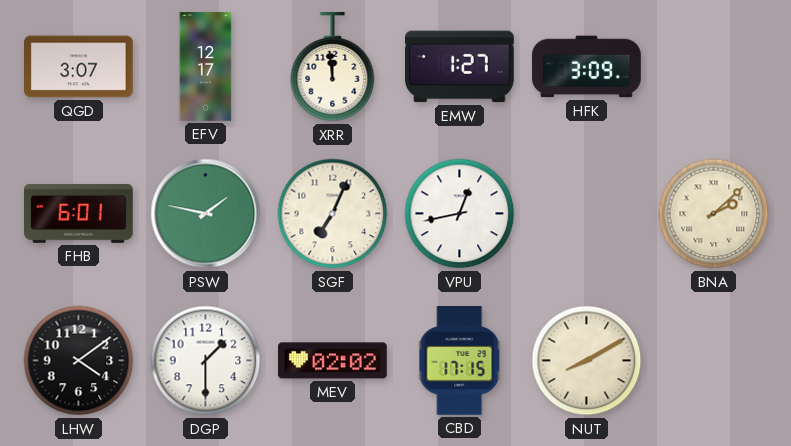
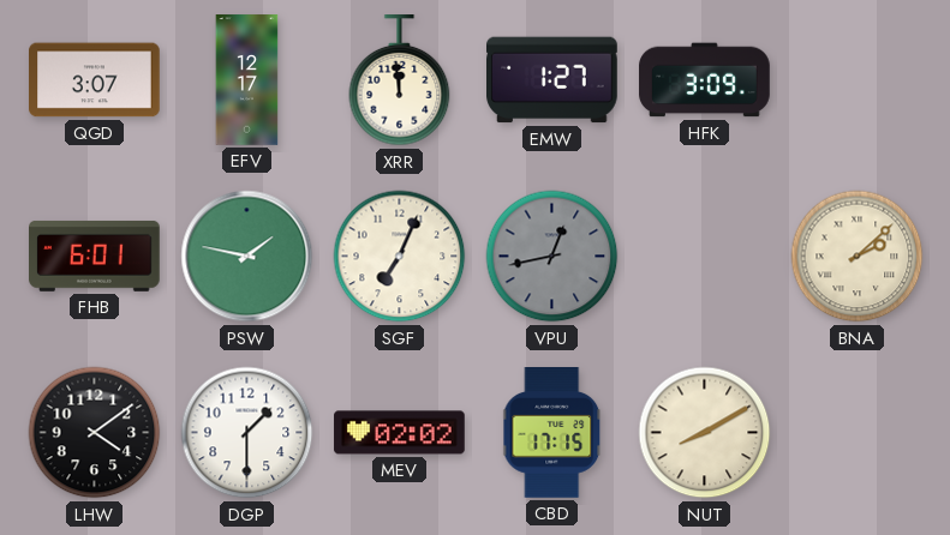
VPU dial: white -> grey (552, 257)
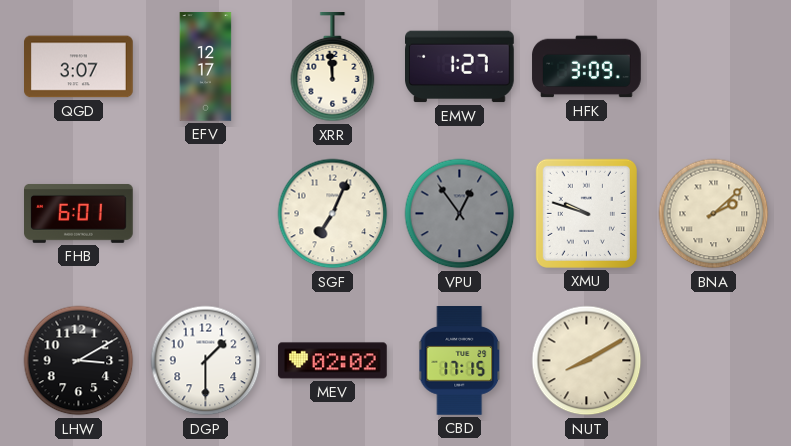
PSW: 1:47 -> none (247, 257)
VPU: 12:43 -> 12:54 (460, 214)
XMU: none -> 9:48 (586, 213)
LHW: 4:09 -> 3:10 (79, 361)
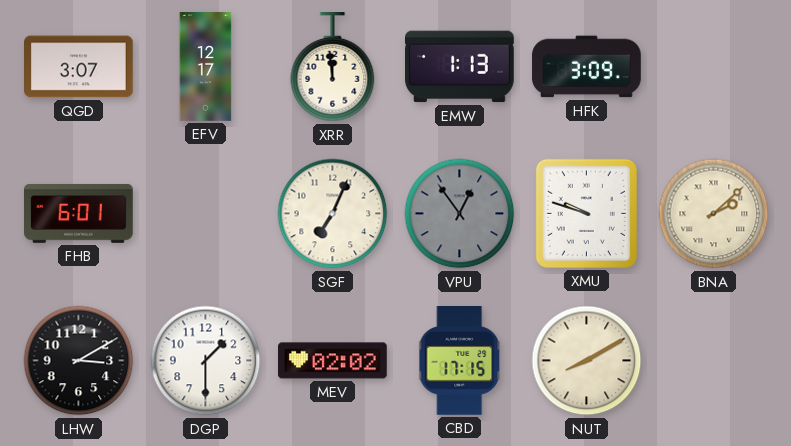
EMW: 1:27 -> 1:13 (460, 67)
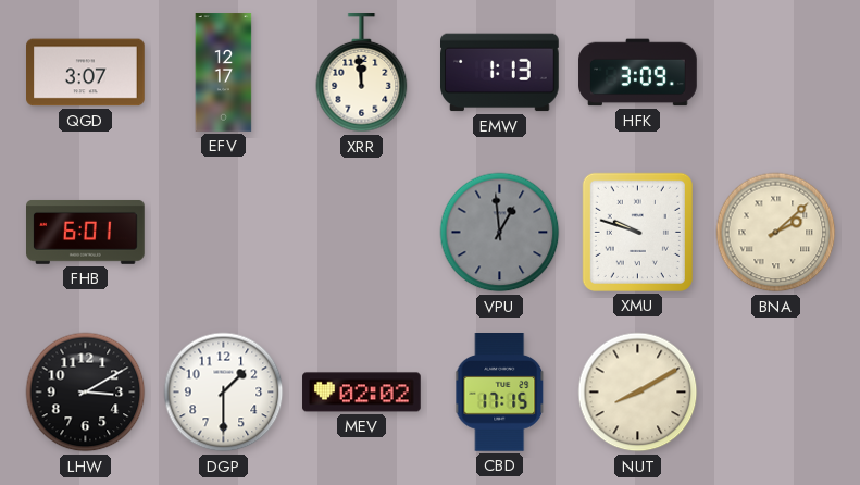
SGF: 7:04 -> none (333, 214)
VPU: 12:54 -> 12:59 (500, 233)
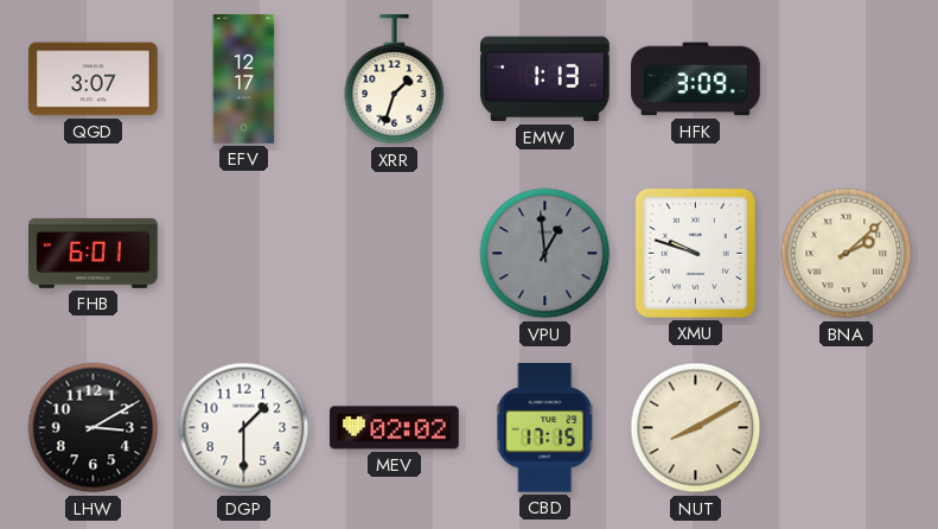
XRR: 11:59 -> 1:33 (395, 79)
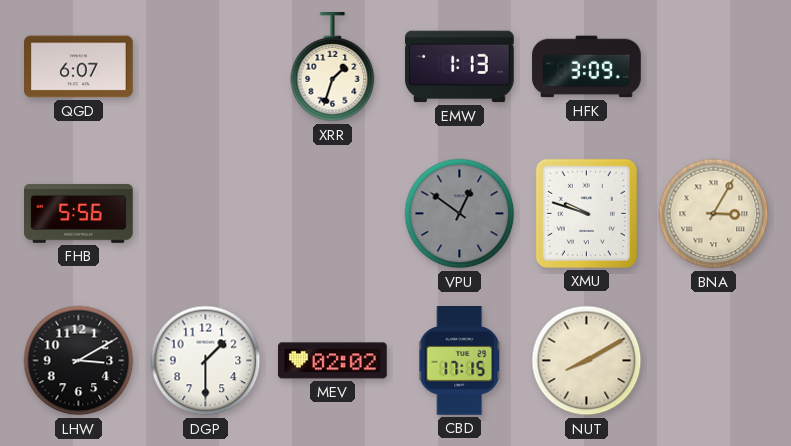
QGD: 3:07 -> 6:07 (79, 67)
EFV: 12:17 -> none (244, 79)
FHB: 6:01 -> 5:56 (79, 213)
VPU: 12:59 -> 12:51 (460, 214)
BNA: 2:08 -> 3:05 (714, 214)
